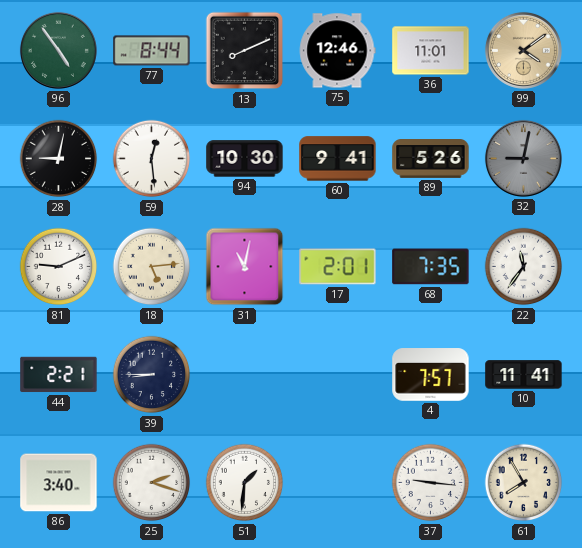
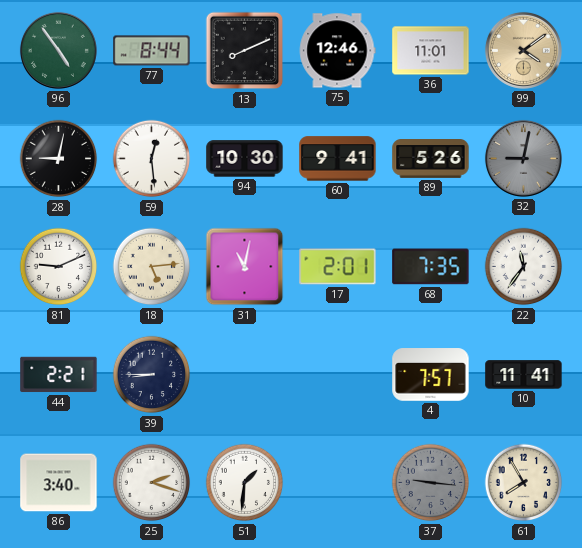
37 dial: white -> grey (431, 483)
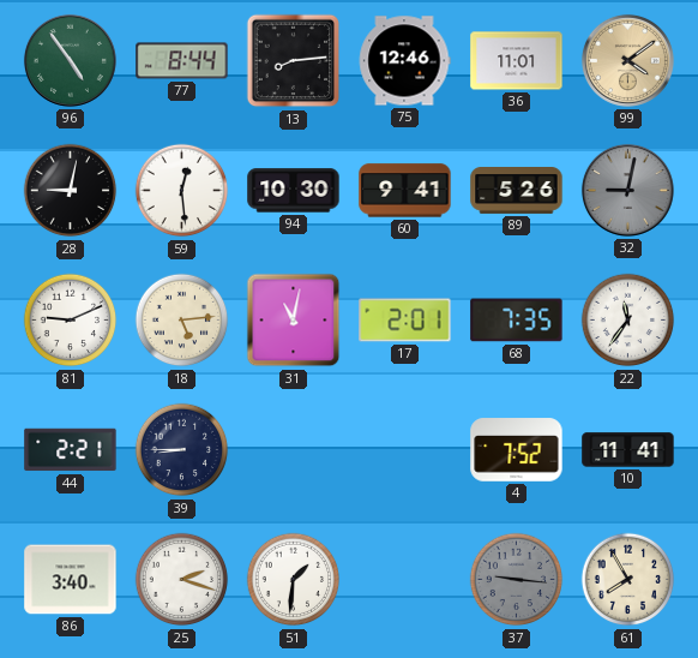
13: 8:11 -> 8:14 (294, 61)
4: 7:57 -> 7:52 (517, 450)
